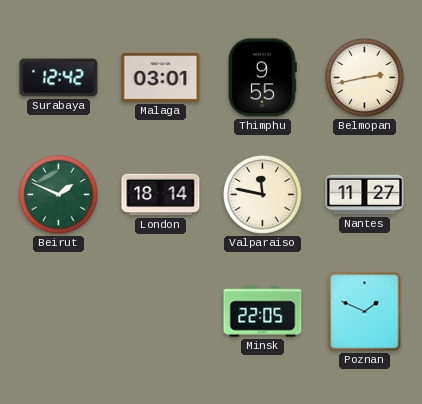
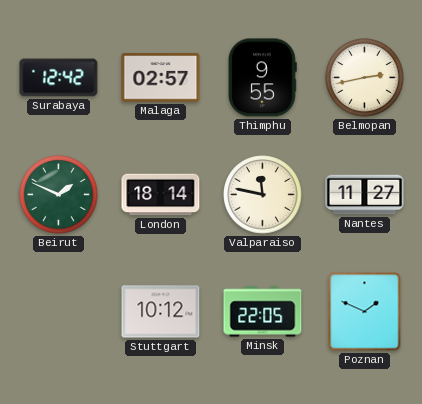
Malaga: 03:01 -> 02:57 (161, 78)
Stuttgart: none -> 10:12 (161, 312)
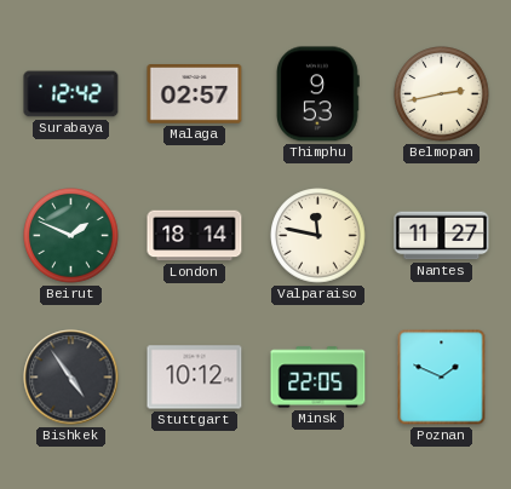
Thimphu: 9:55 -> 9:53 (318, 94)
Bishkek: none -> 4:54 (71, 378)
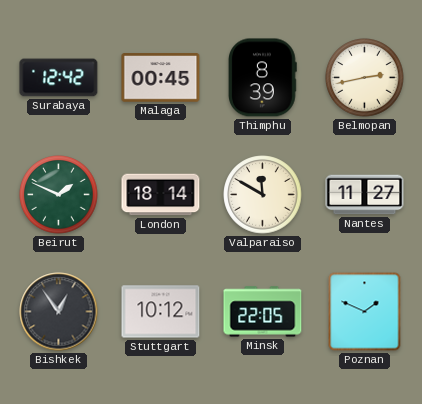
Malaga: 02:57 -> 00:45 (161, 78)
Thimphu: 9:53 -> 8:39 (263, 78)
Valparaiso: 11:47 -> 11:50 (263, 195)
Bishkek: 4:54 -> 12:54 (59, 312)
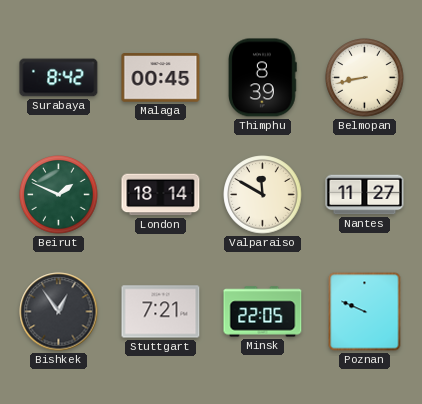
Surabaya: 12:42 -> 8:42 (59, 78)
Belmopan: 2:43 -> 8:43 (365, 78)
Stuttgart: 10:12 -> 7:21 (161, 312)
Poznan: 1:49 -> 9:49 (365, 312)
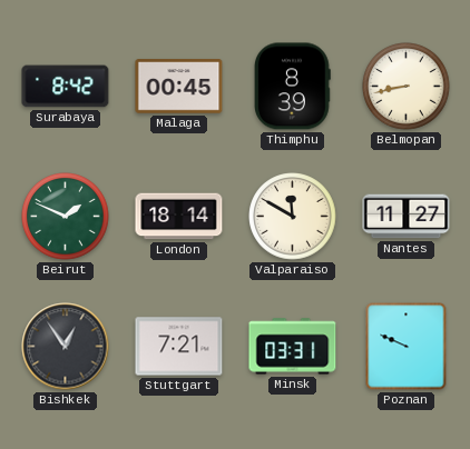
Minsk: 22:05 -> 03:31 (293, 347)
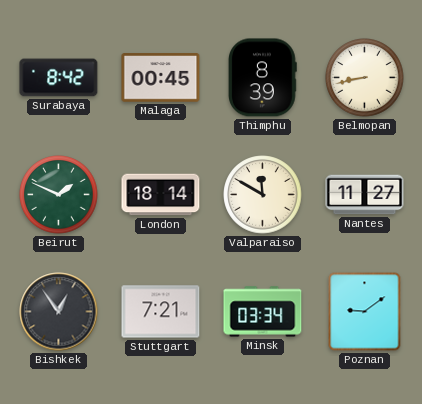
Minsk: 03:31 -> 03:34 (263, 312)
Poznan: 9:49 -> 9:09 (365, 312)
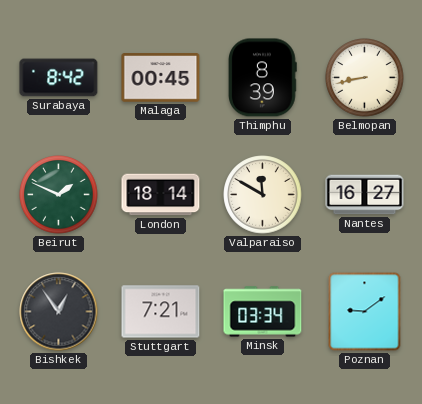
Nantes: 11:27 -> 16:27 (365, 195)
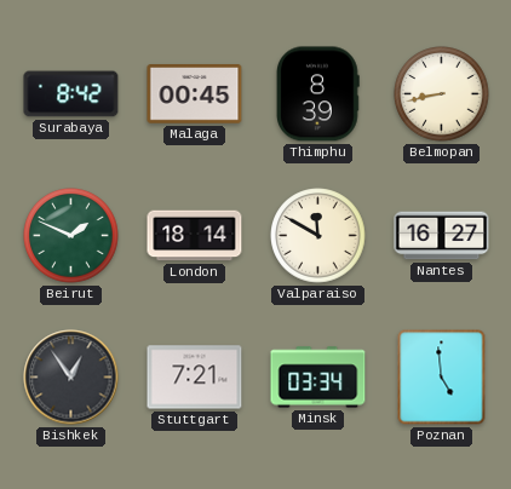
Poznan: 9:09 -> 4:59 (442, 378)
